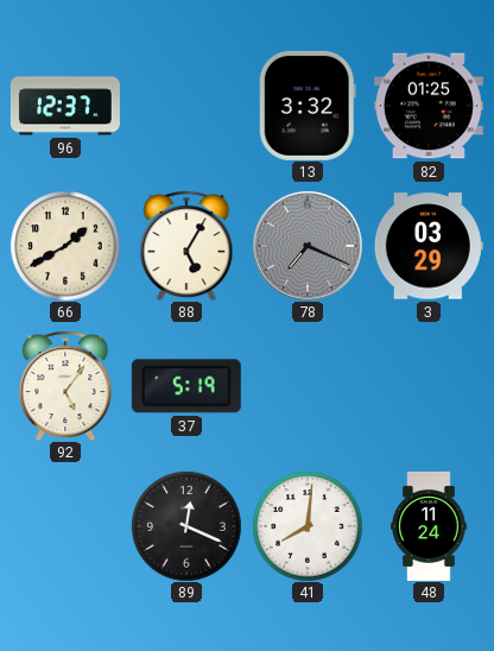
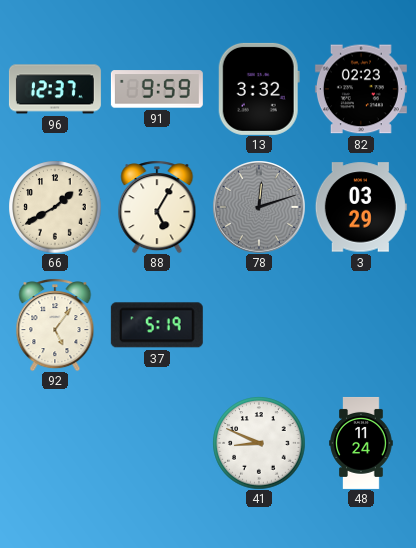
91: none -> 9:59 (157, 89)
82: 01:25 -> 02:23 (361, 89)
78: 7:19 -> 12:12 (259, 207)
89: 12:19 -> none (186, 526)
41: 8:01 -> 8:49 (259, 443)
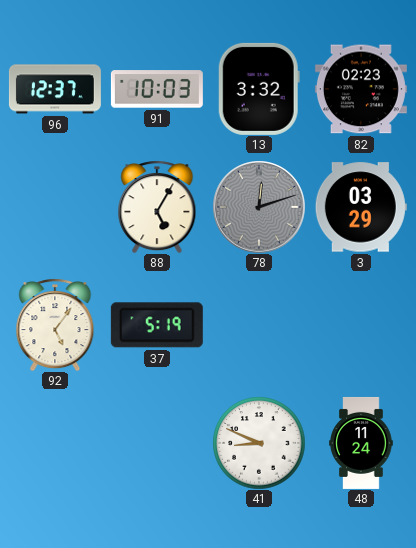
91: 9:59 -> 10:03 (157, 89)
66: 1:40 -> none (55, 207)
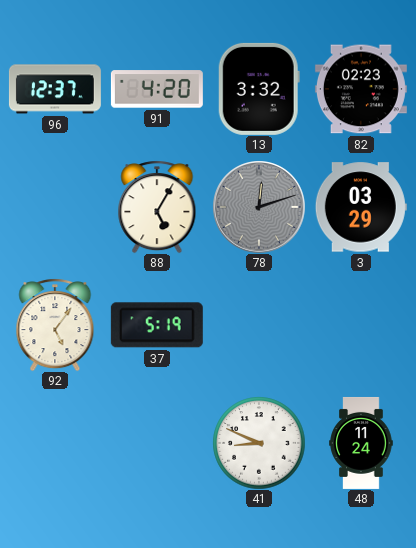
91: 10:03 -> 4:20 (157, 89)
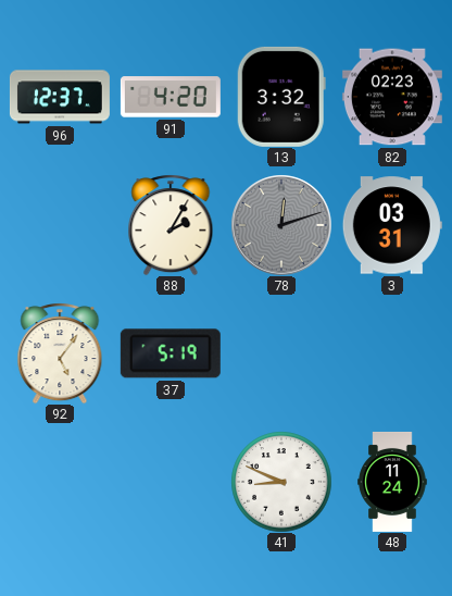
88: 5:05 -> 2:05 (171, 225)
3: 03:29 -> 03:31 (392, 225)
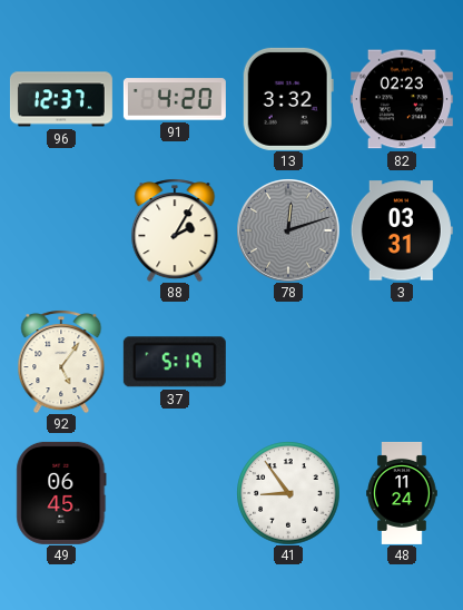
49: none -> 06:45 (61, 493)
41: 8:49 -> 8:54 (288, 493)
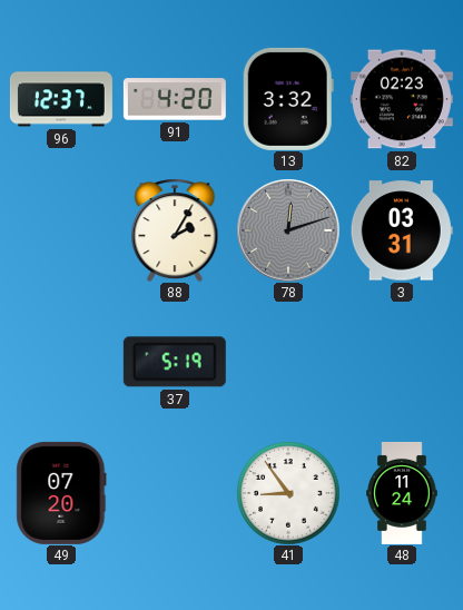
92: 5:06 -> none (61, 362)
49: 06:45 -> 07:20 (61, 493)
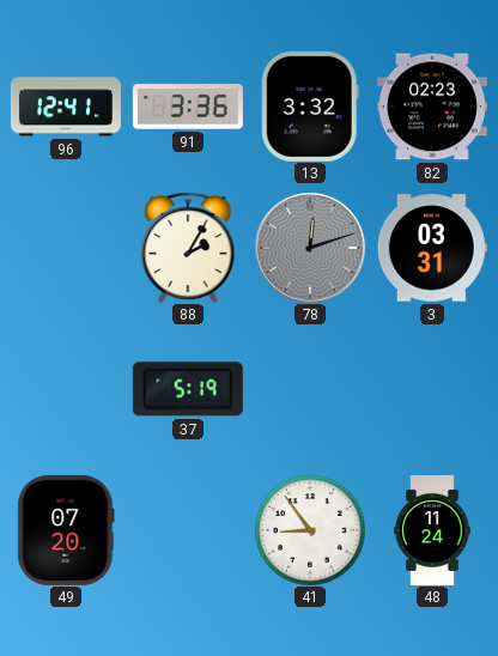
96: 12:37 -> 12:41 (66, 107)
91: 4:20 -> 3:36 (188, 107)
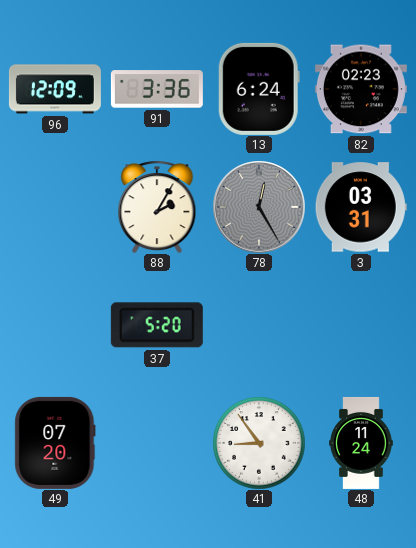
96: 12:41 -> 12:09 (55, 89)
13: 3:32 -> 6:24 (259, 89)
78: 12:12 -> 12:25 (259, 207)
37: 5:19 -> 5:20 (157, 325)
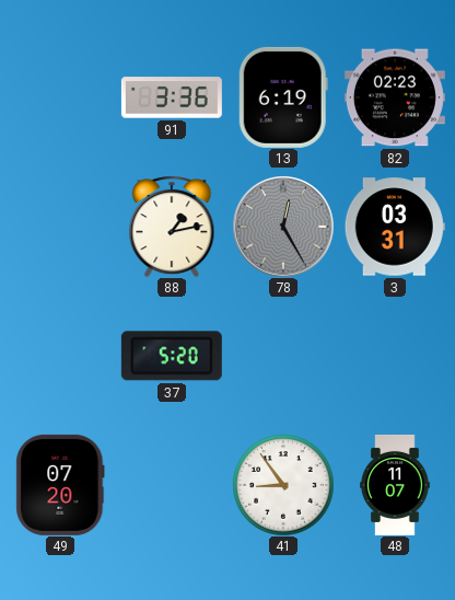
96: 12:09 -> none (55, 89)
13: 6:24 -> 6:19 (283, 97)
88: 2:05 -> 1:13 (172, 227)
48: 11:24 -> 11:07 (395, 485)
